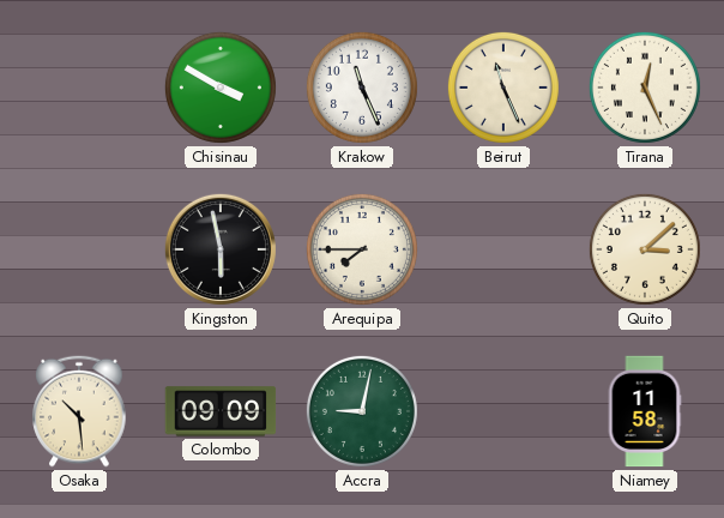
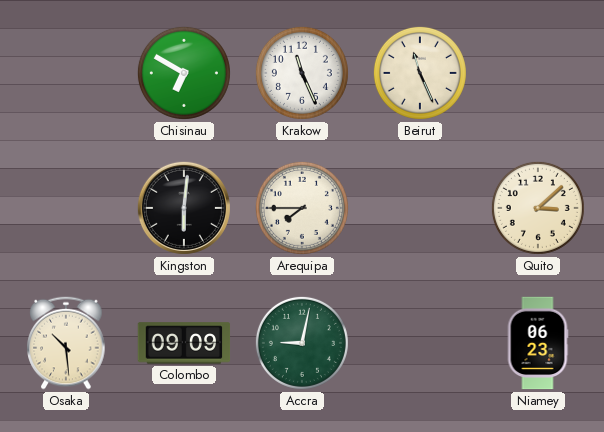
Chisinau: 3:50 -> 6:50 (184, 73)
Tirana: 12:26 -> none (645, 88)
Kingston: 5:58 -> 6:01 (184, 208)
Niamey: 11:58 -> 06:23 (538, 343)
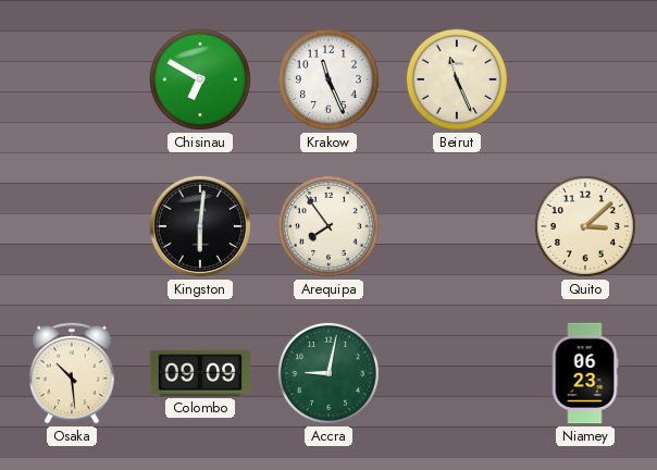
Arequipa: 7:45 -> 7:54 (328, 226)
